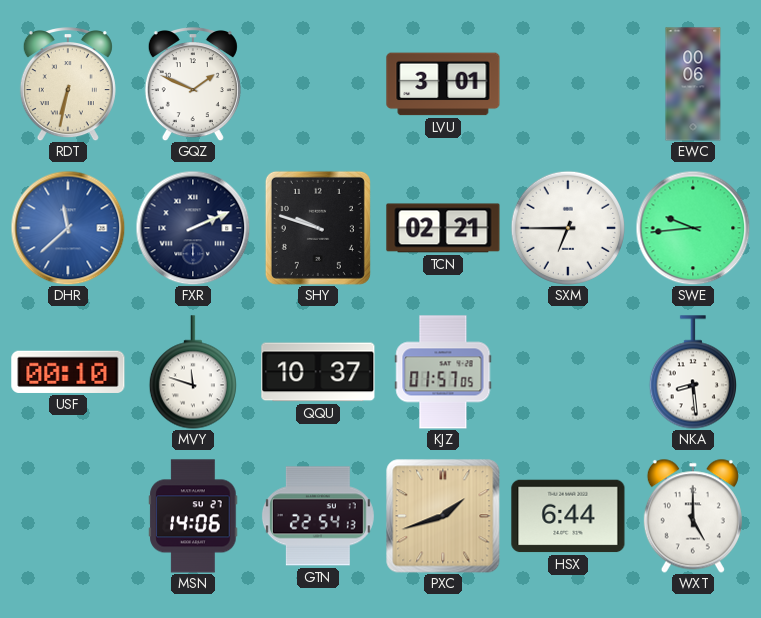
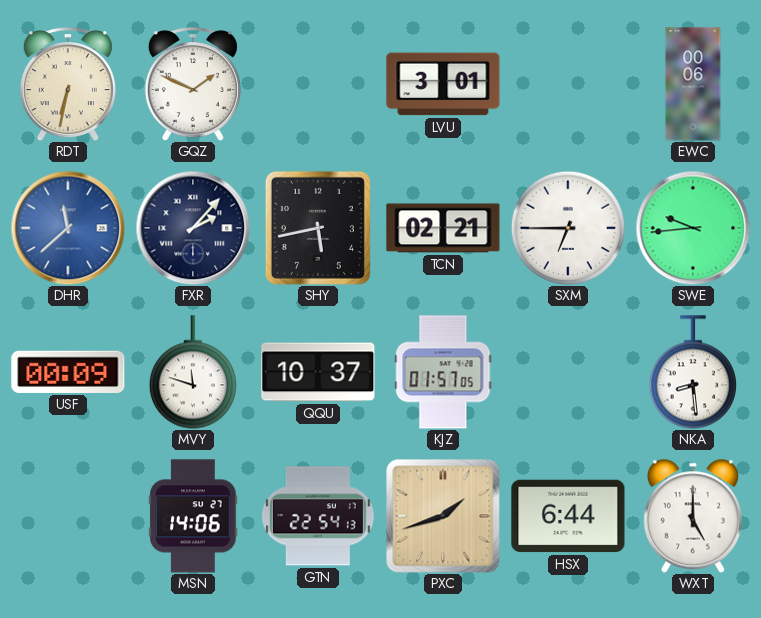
FXR: 2:11 -> 2:07 (193, 228)
SHY: 9:48 -> 5:43 (318, 228)
USF: 00:10 -> 00:09 (68, 372)
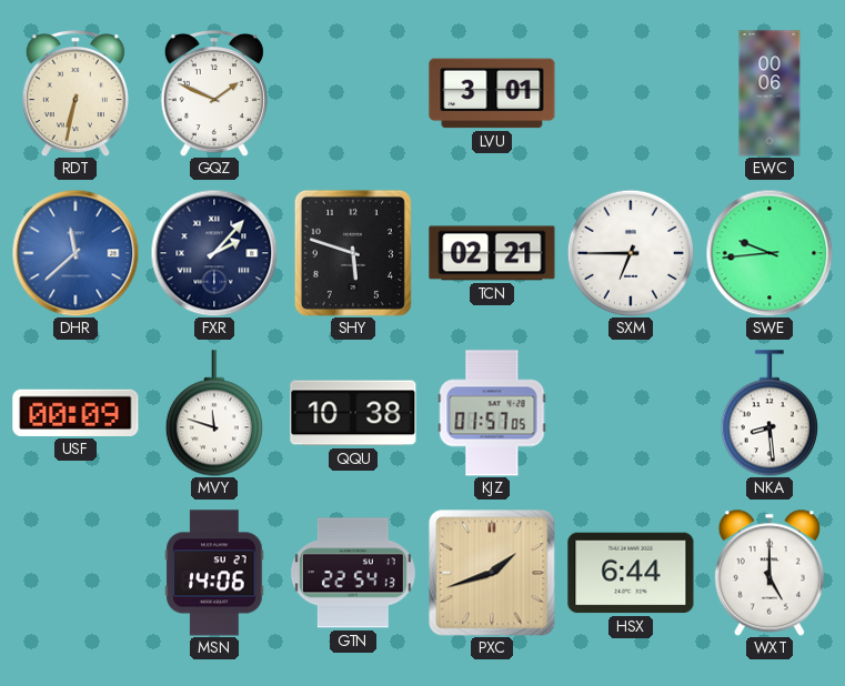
SHY: 5:43 -> 5:48 (353, 253)
QQU: 10:37 -> 10:38 (353, 413)
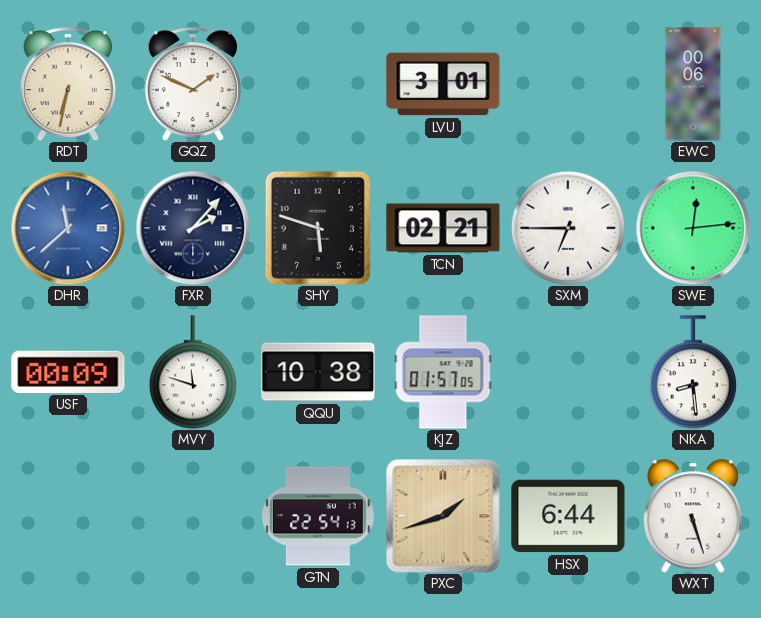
SWE: 9:44 -> 12:14 (693, 228)
MSN: 14:06 -> none (214, 573)
WXT: 5:00 -> 5:27 (693, 516)
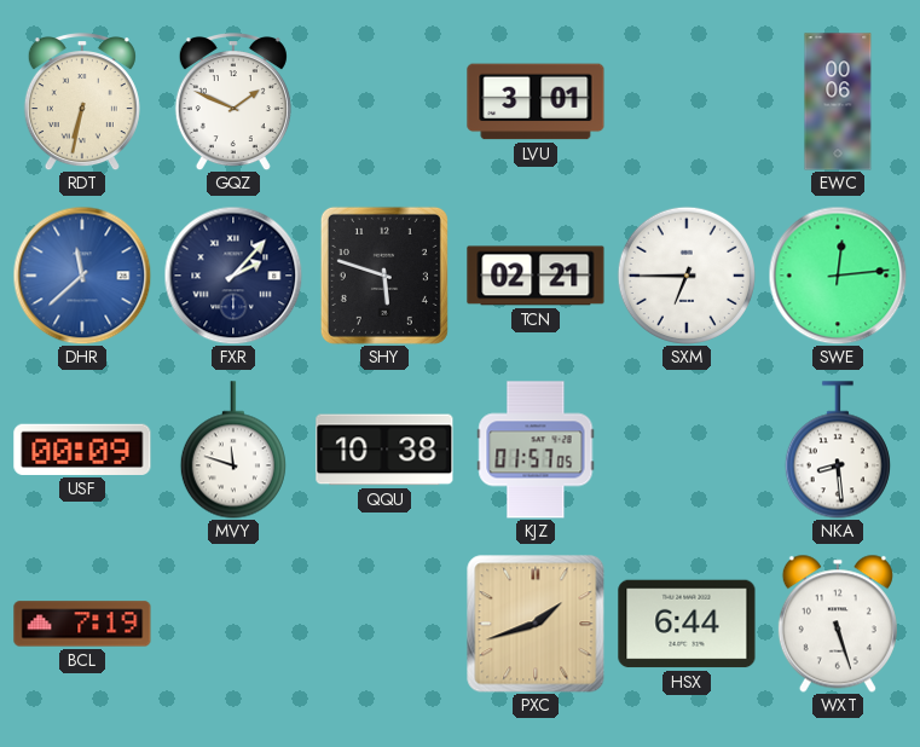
BCL: none -> 7:19 (82, 624)
GTN: 22:54 -> none (318, 516)
